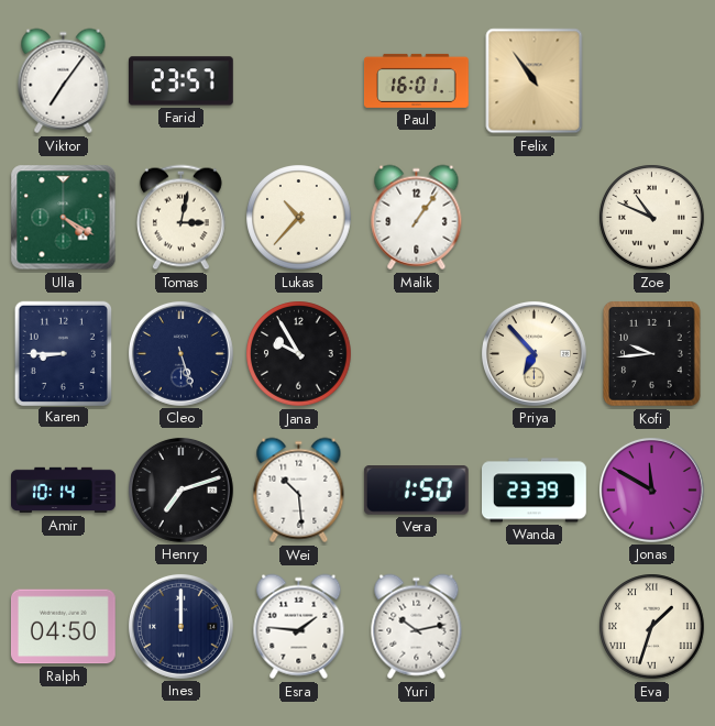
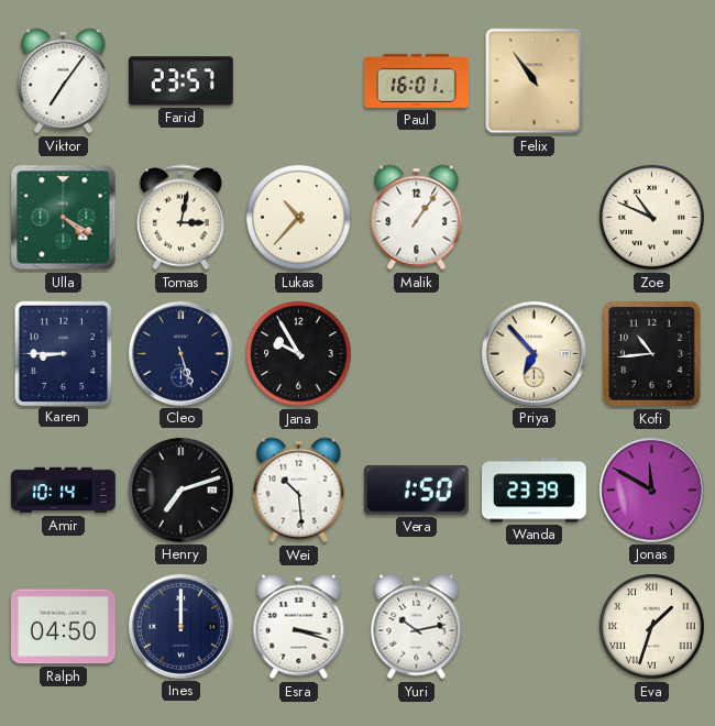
Kofi: 9:44 -> 10:44 (652, 354)
Esra: 1:46 -> 3:18 (299, 627)
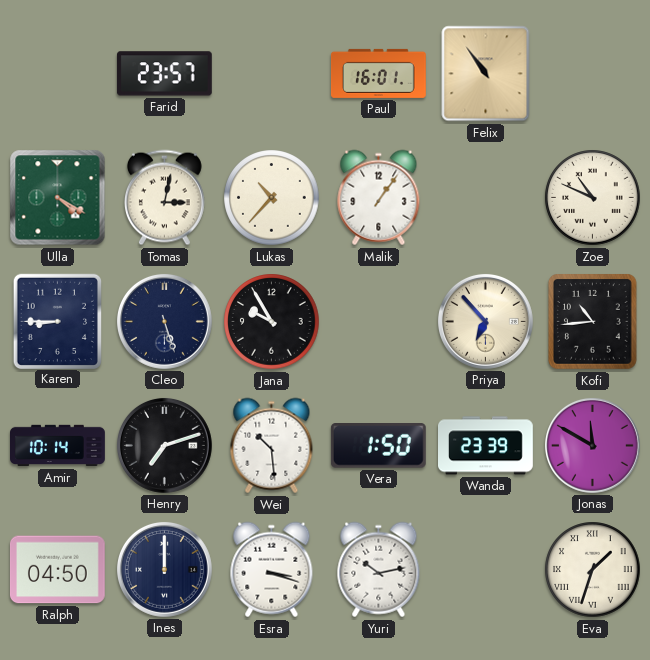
Viktor: 7:06 -> none (64, 81)
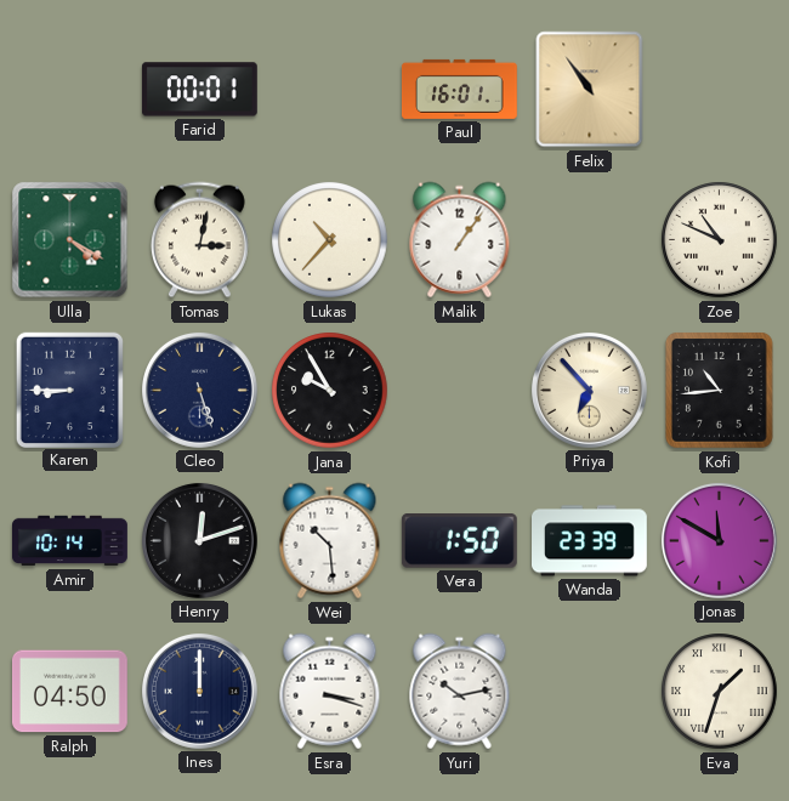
Farid: 23:57 -> 00:01 (199, 90)
Henry: 7:12 -> 12:12 (199, 540)
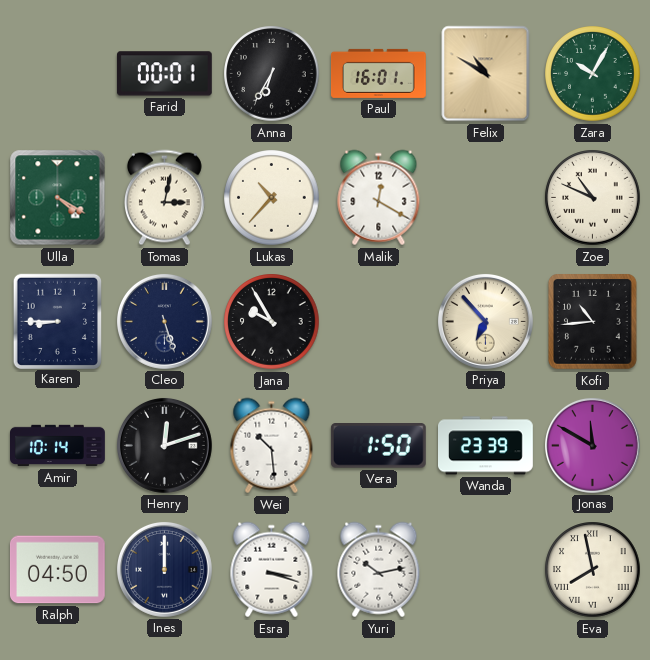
Anna: none -> 6:35 (272, 74)
Felix: 10:54 -> 10:50 (486, 74)
Zara: none -> 10:05 (593, 74)
Malik: 1:06 -> 12:20 (379, 198)
Eva: 1:33 -> 7:58 (593, 570)
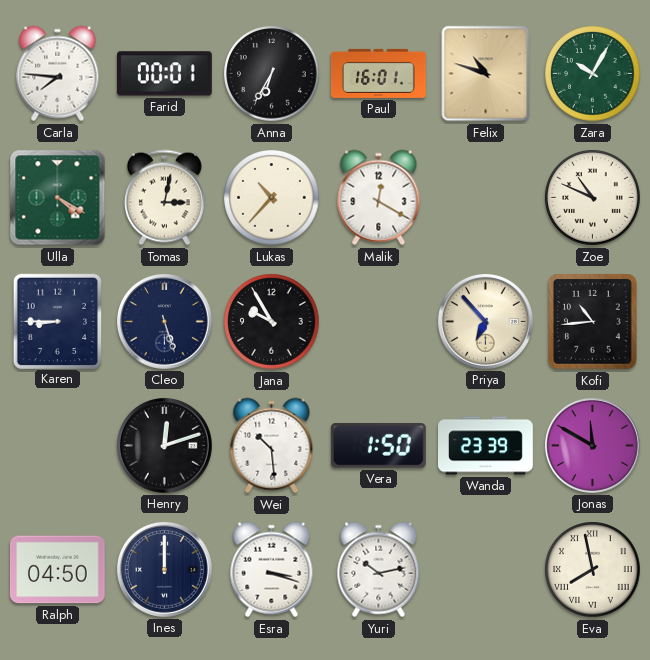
Carla: none -> 7:46 (58, 74)
Felix: 10:50 -> 10:48 (486, 74)
Amir: 10:14 -> none (58, 446)
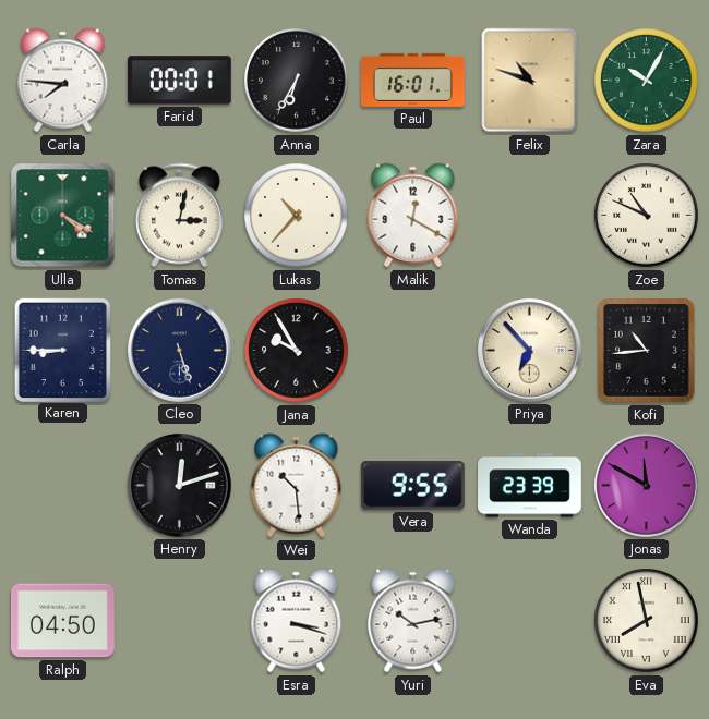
Vera: 1:50 -> 9:55 (412, 486)
Ines: 12:00 -> none (164, 569)
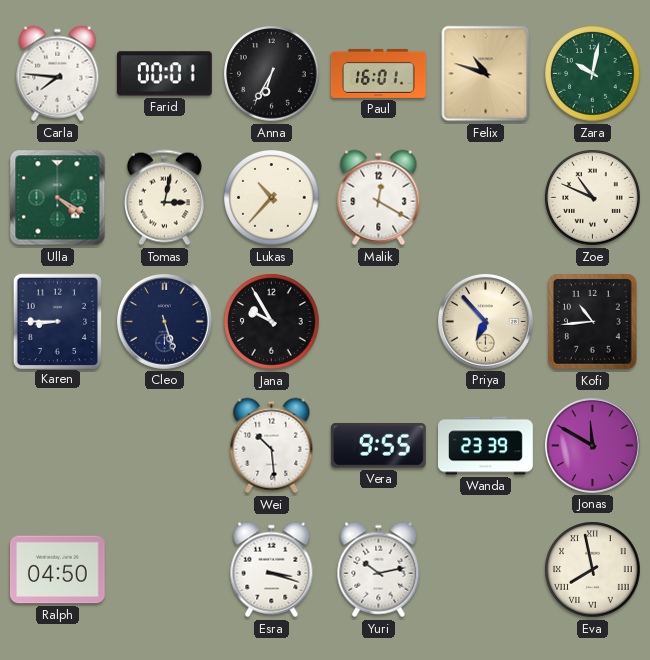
Zara: 10:05 -> 10:02 (593, 74)
Henry: 12:12 -> none (179, 485)
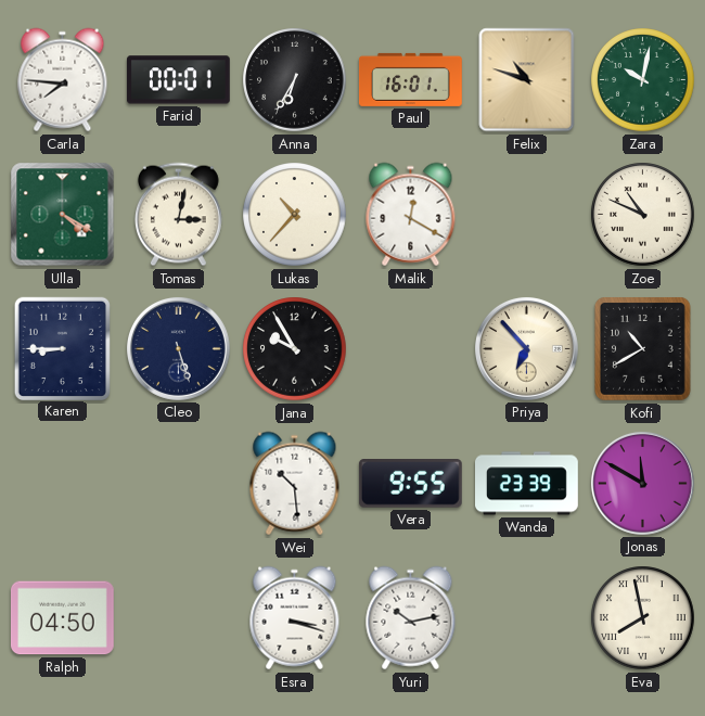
Kofi: 10:44 -> 10:40 (643, 349)
